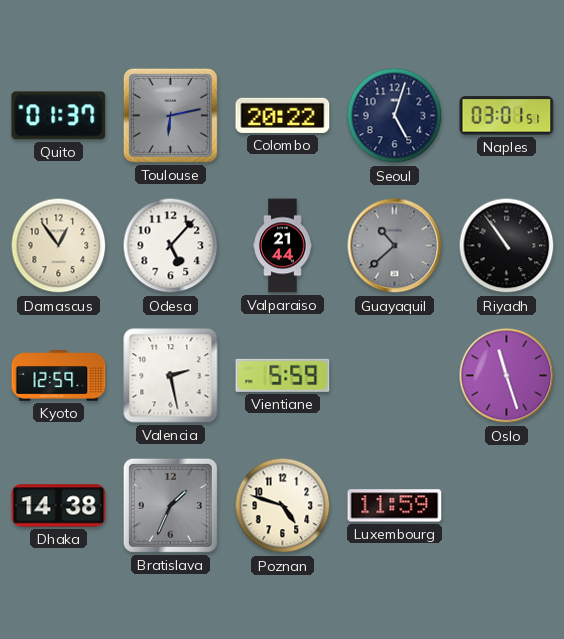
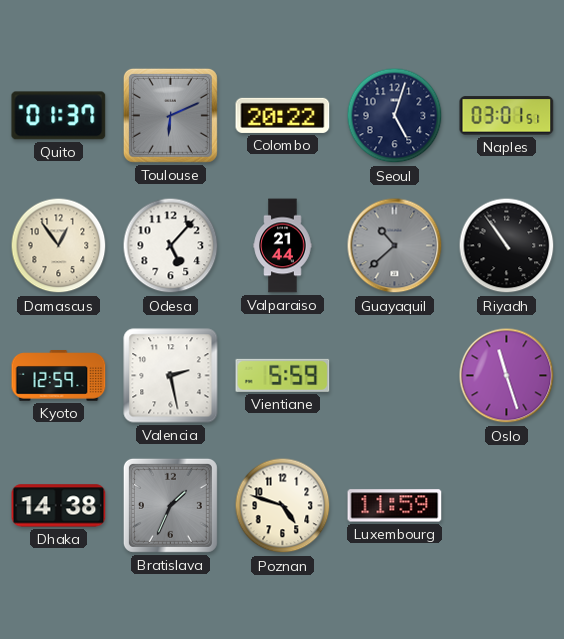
Toulouse: 6:13 -> 6:11 (170, 115)
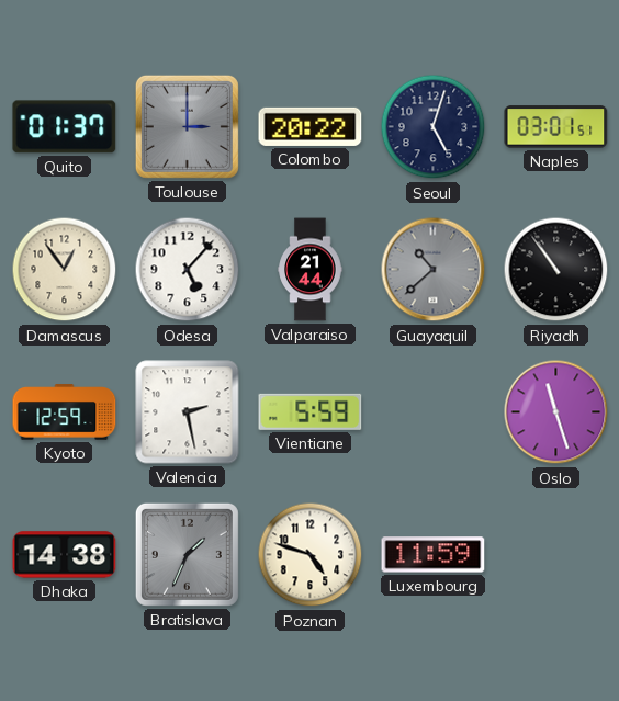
Toulouse: 6:11 -> 3:00 (187, 126)
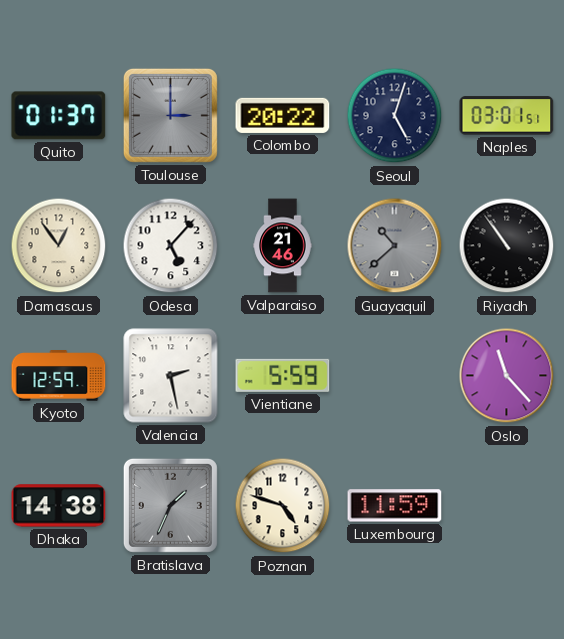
Valparaiso: 21:44 -> 21:46 (283, 246)
Oslo: 11:27 -> 11:23 (507, 376)
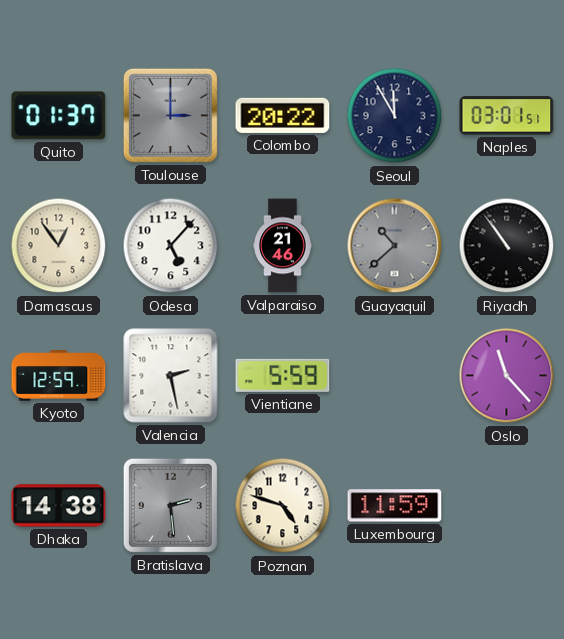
Seoul: 5:03 -> 11:55 (395, 116)
Bratislava: 1:34 -> 2:29 (170, 505)
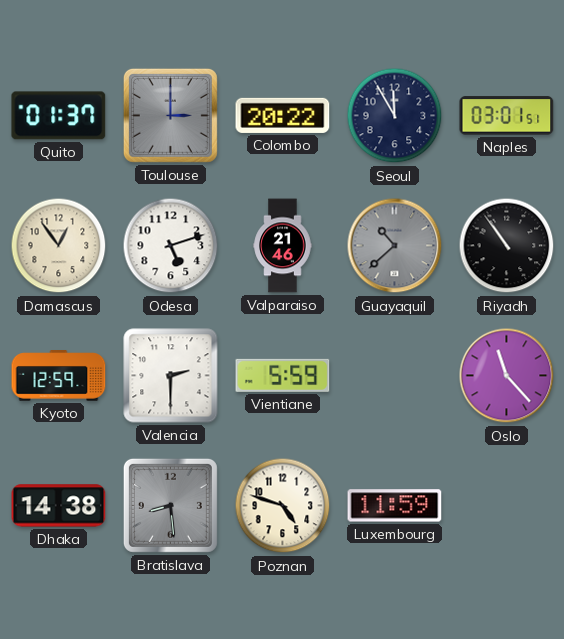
Odesa: 5:07 -> 5:12 (171, 246)
Valencia: 2:28 -> 2:30 (171, 376)
Bratislava: 2:29 -> 8:29 (170, 505)
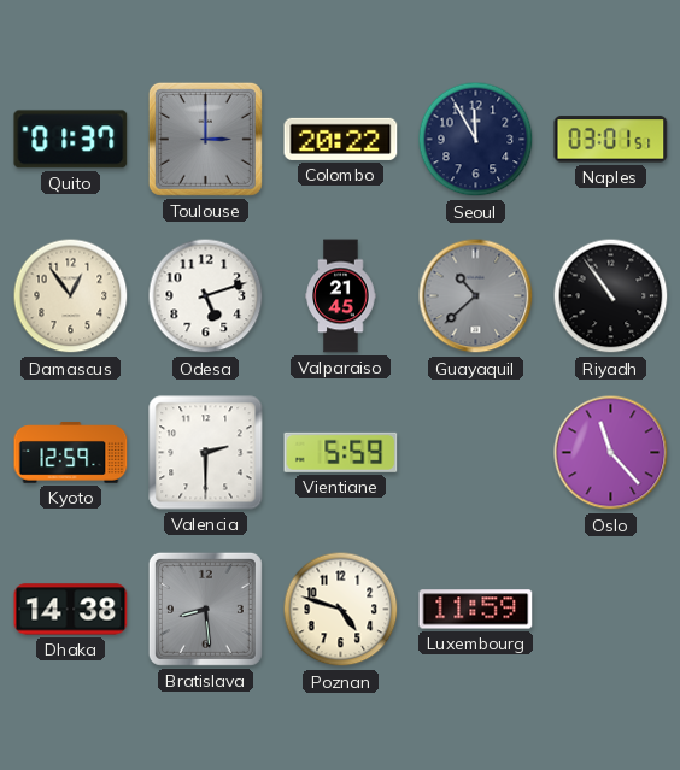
Valparaiso: 21:46 -> 21:45 (341, 296)
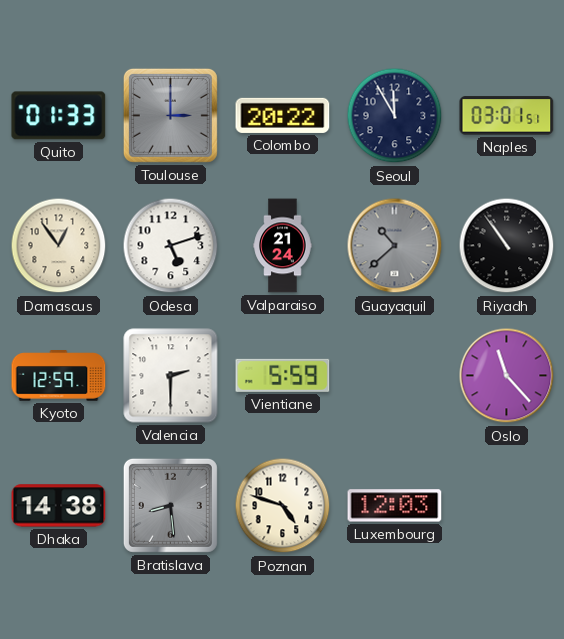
Quito: 01:37 -> 01:33 (59, 116)
Valparaiso: 21:45 -> 21:24 (283, 246)
Luxembourg: 11:59 -> 12:03 (395, 506)
